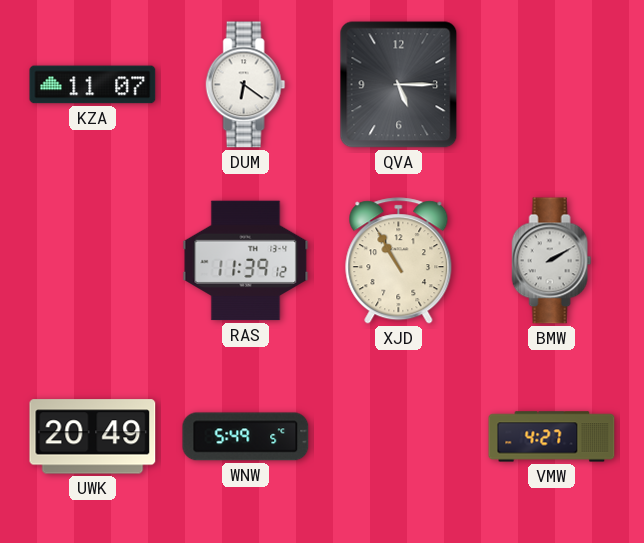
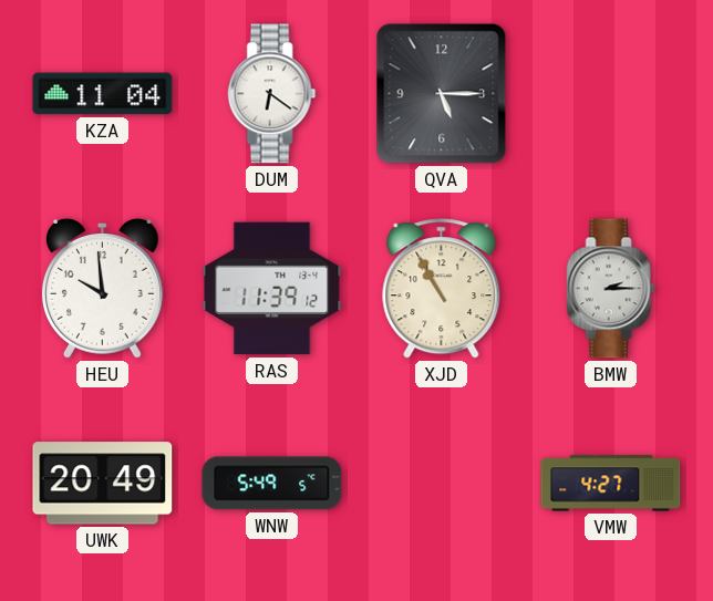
KZA: 11:07 -> 11:04 (103, 94)
HEU: none -> 9:59 (102, 288)
BMW: 2:10 -> 2:15 (611, 289)
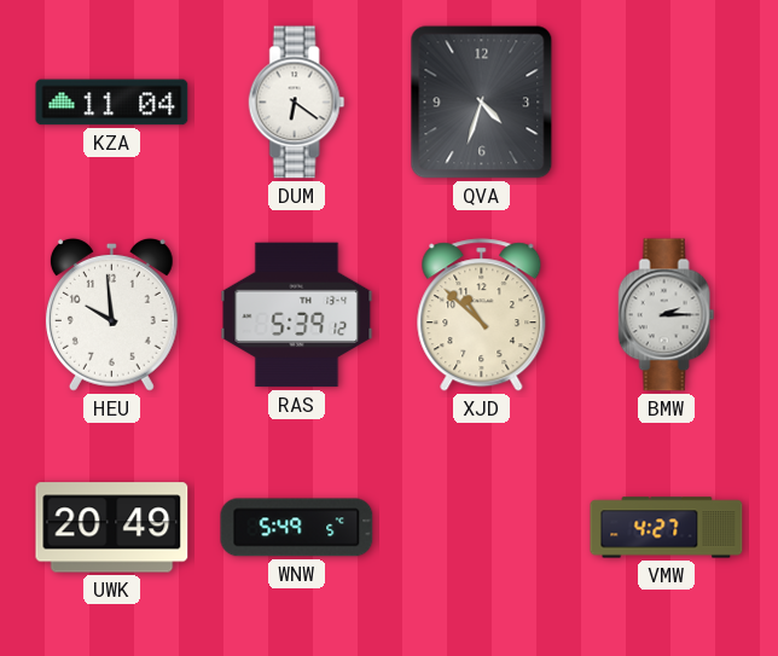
QVA: 5:15 -> 4:33 (482, 103)
RAS: 11:39 -> 5:39 (297, 315)
XJD: 10:55 -> 10:52 (482, 315)
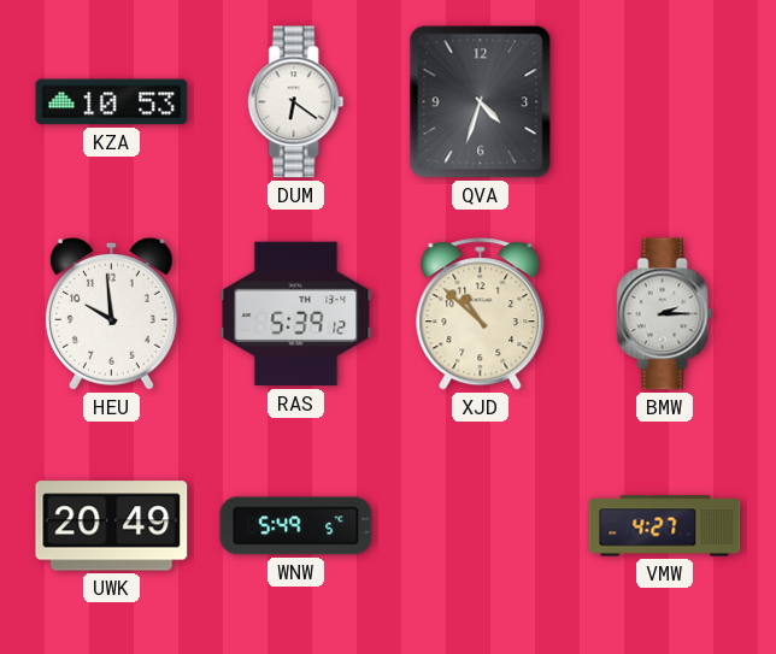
KZA: 11:04 -> 10:53 (112, 102)
